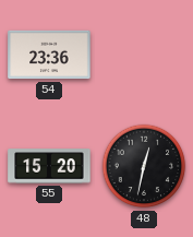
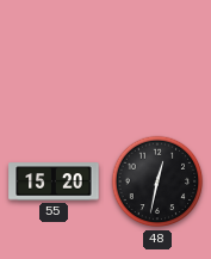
54: 23:36 -> none (49, 55)
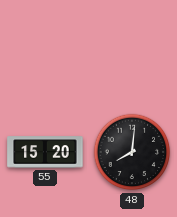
48: 12:32 -> 8:01 (132, 152)
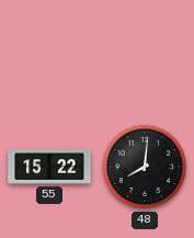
55: 15:20 -> 15:22 (49, 167)
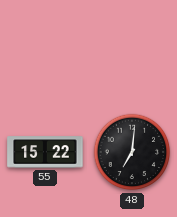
48: 8:01 -> 7:01 (132, 152)
